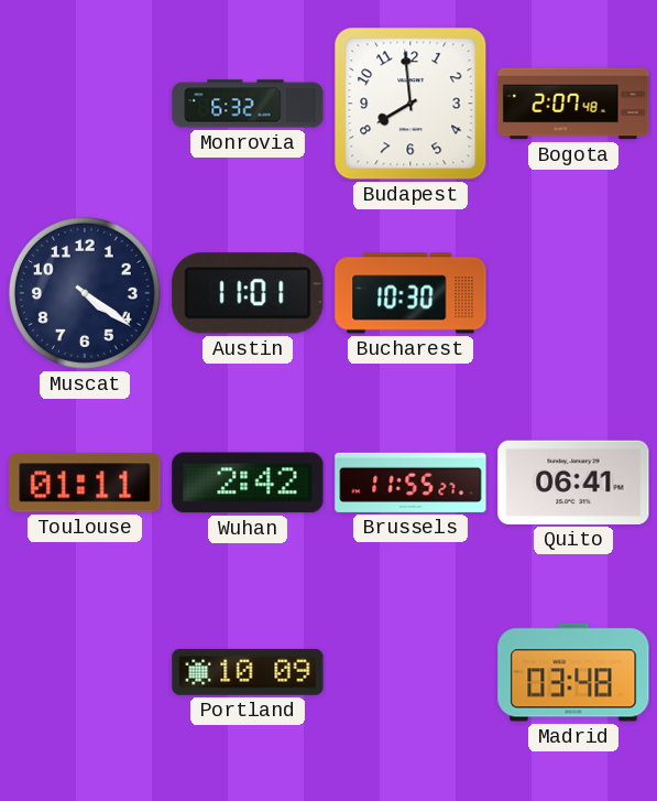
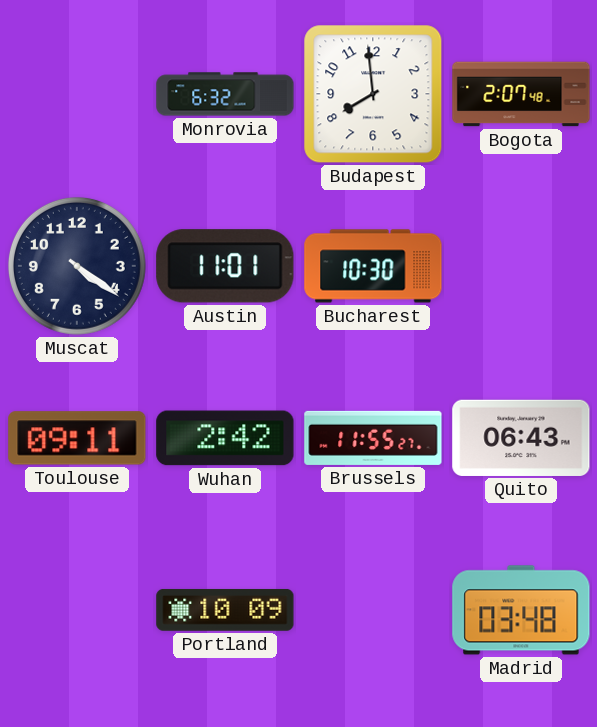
Toulouse: 01:11 -> 09:11 (77, 438)
Quito: 06:41 -> 06:43 (521, 438)
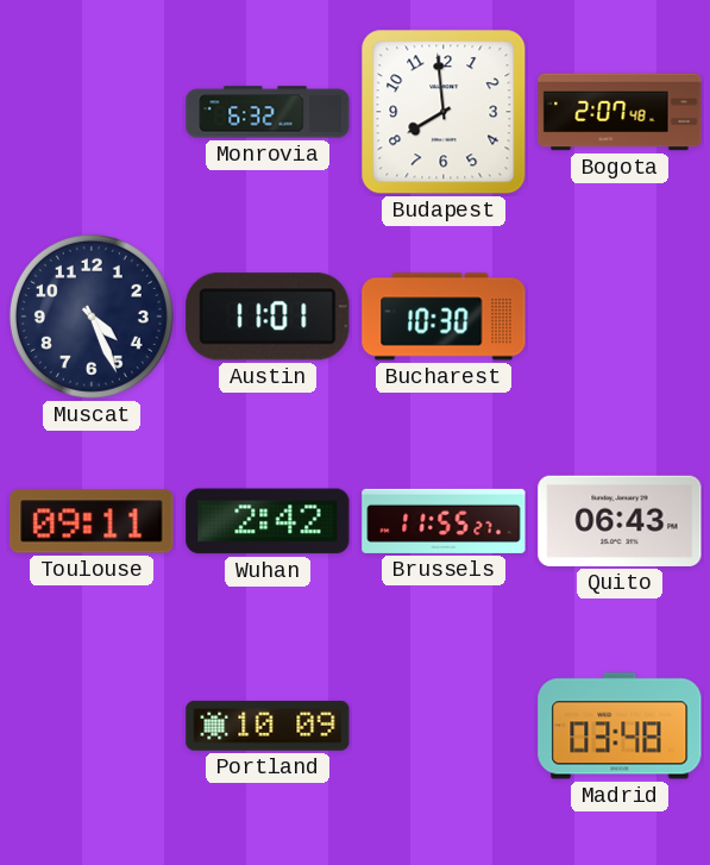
Muscat: 4:21 -> 4:26 (92, 316)
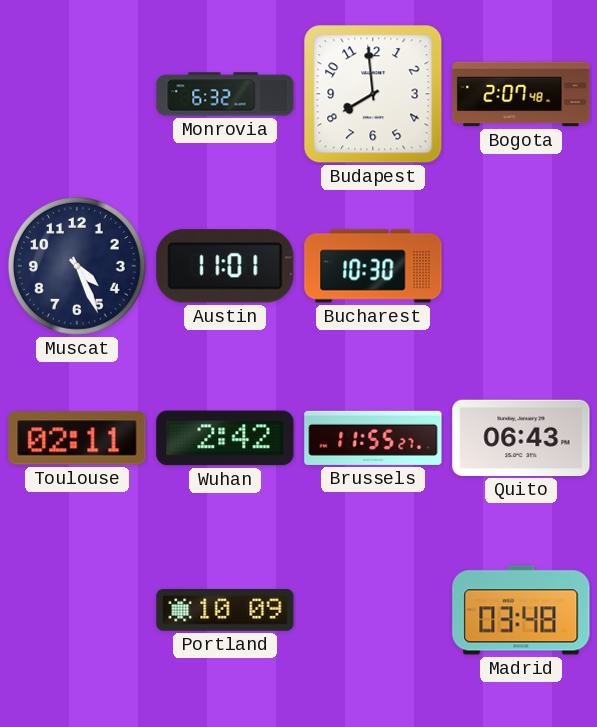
Toulouse: 09:11 -> 02:11 (77, 438)
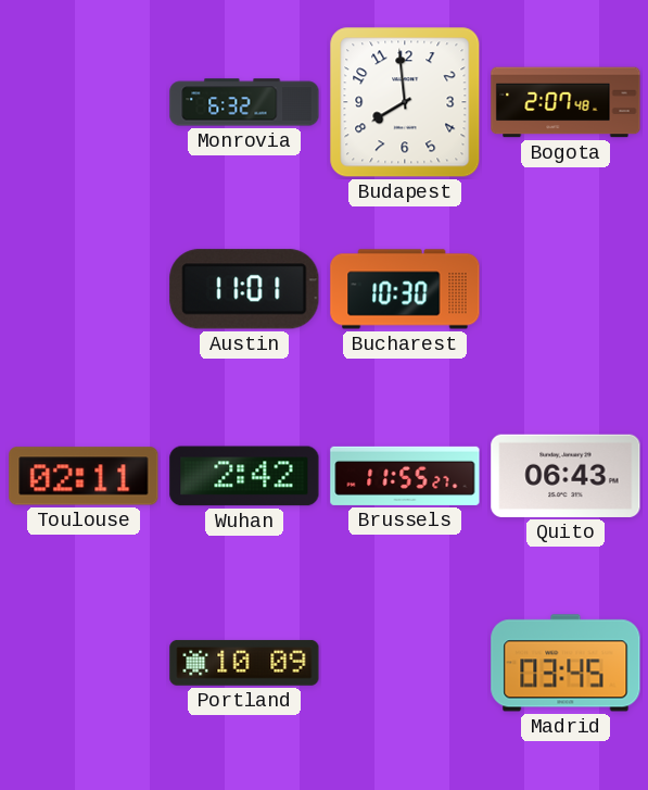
Muscat: 4:26 -> none (77, 266)
Madrid: 03:48 -> 03:45 (566, 663)
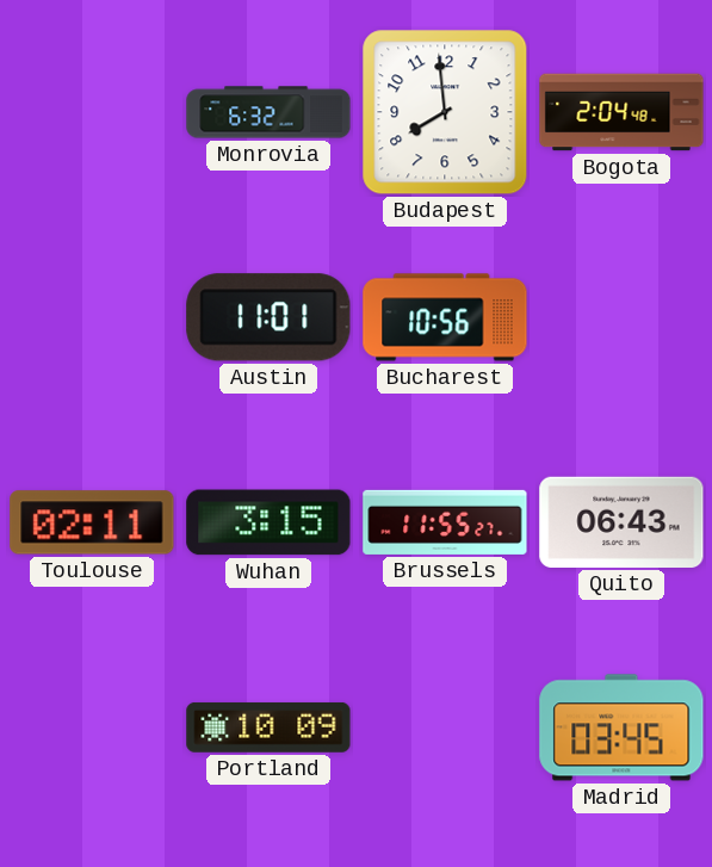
Bogota: 2:07 -> 2:04 (621, 112)
Bucharest: 10:30 -> 10:56 (445, 317)
Wuhan: 2:42 -> 3:15 (268, 522)
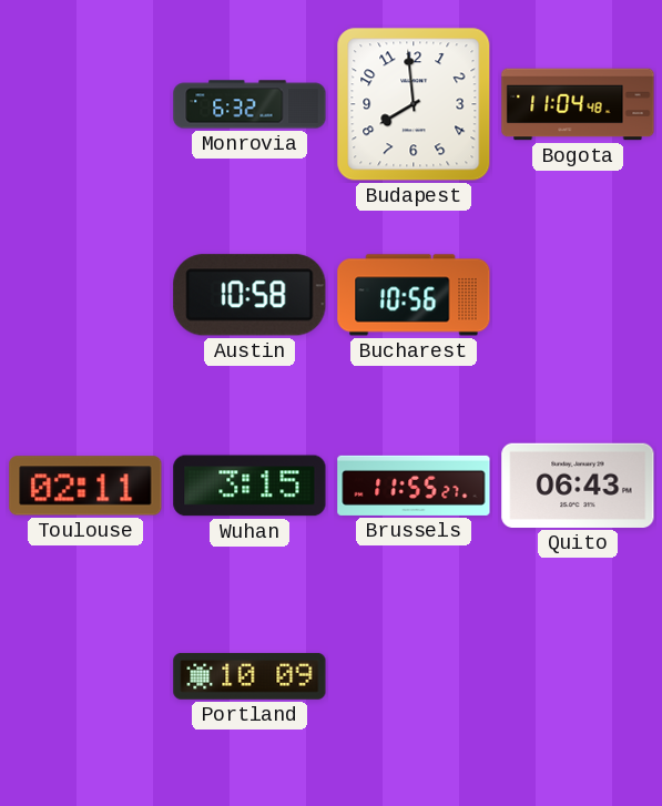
Bogota: 2:04 -> 11:04 (578, 104)
Austin: 11:01 -> 10:58 (249, 295)
Madrid: 03:45 -> none (621, 727)
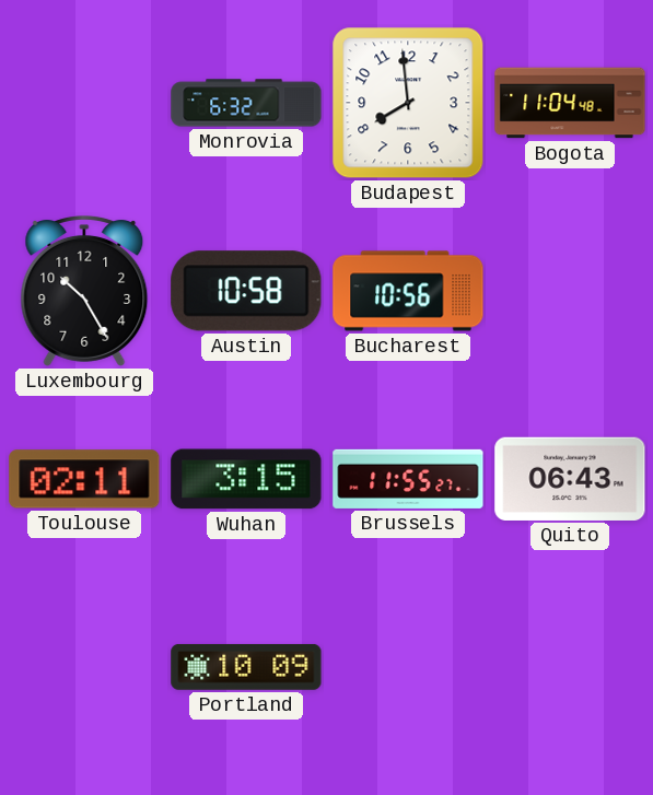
Luxembourg: none -> 10:25 (84, 291)
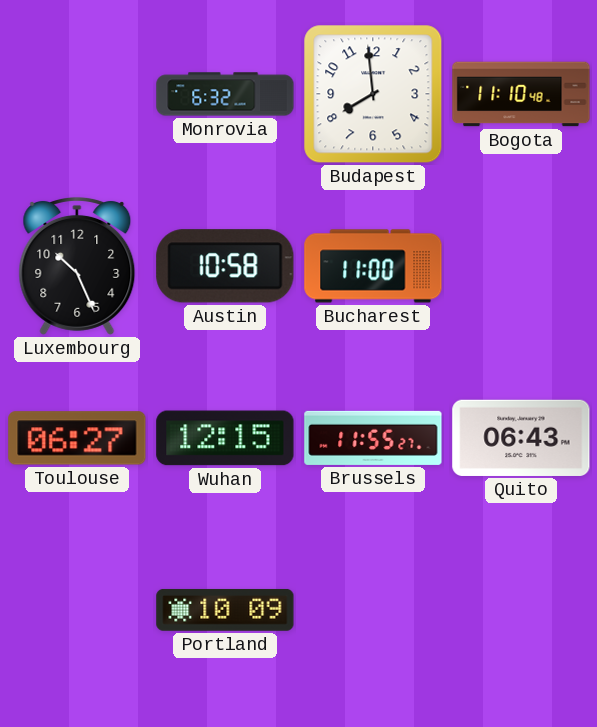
Bogota: 11:04 -> 11:10 (521, 94)
Luxembourg: 10:25 -> 10:26 (77, 266)
Bucharest: 10:56 -> 11:00 (373, 266)
Toulouse: 02:11 -> 06:27 (77, 438)
Wuhan: 3:15 -> 12:15 (225, 438)
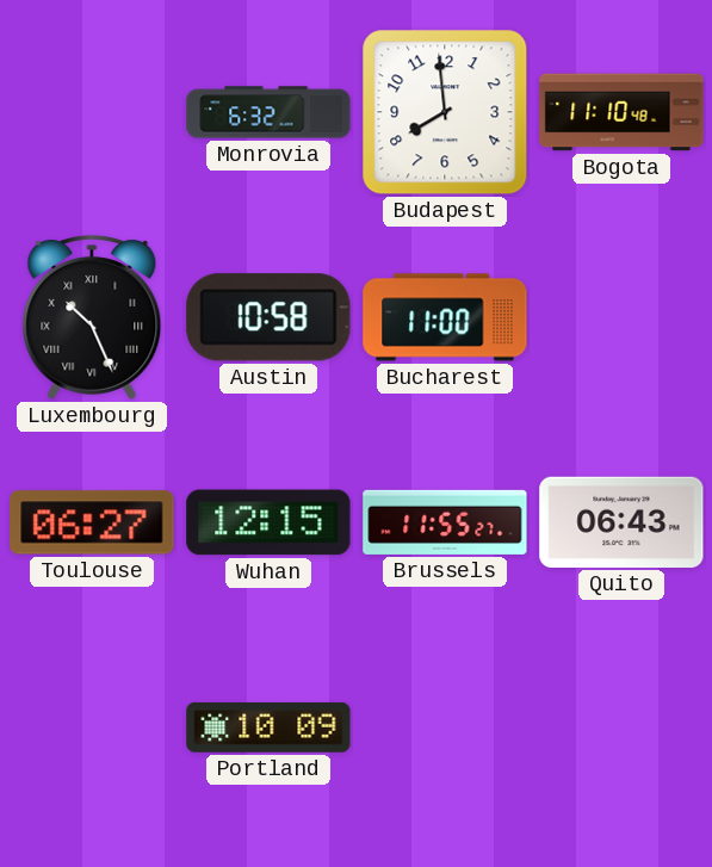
Luxembourg numerals: Arabic -> Roman (92, 317)
